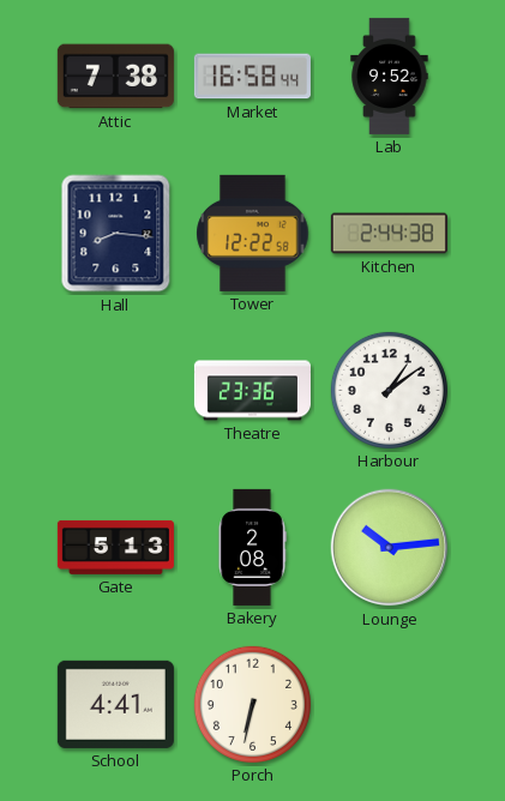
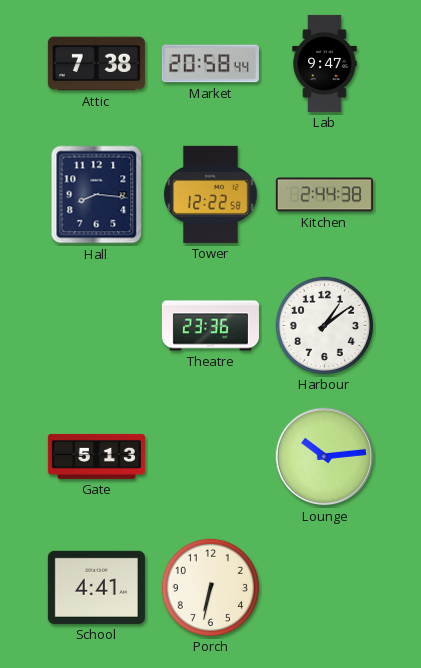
Market: 16:58 -> 20:58 (210, 64)
Lab: 9:52 -> 9:47 (325, 63)
Bakery: 2:08 -> none (252, 547)
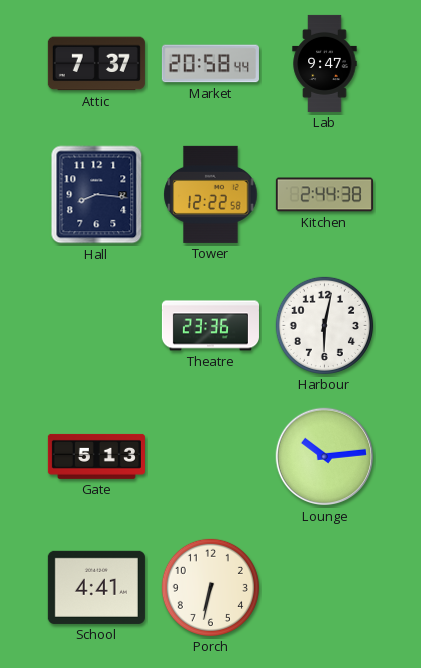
Attic: 7:38 -> 7:37 (96, 64)
Harbour: 1:09 -> 6:02 (324, 325)
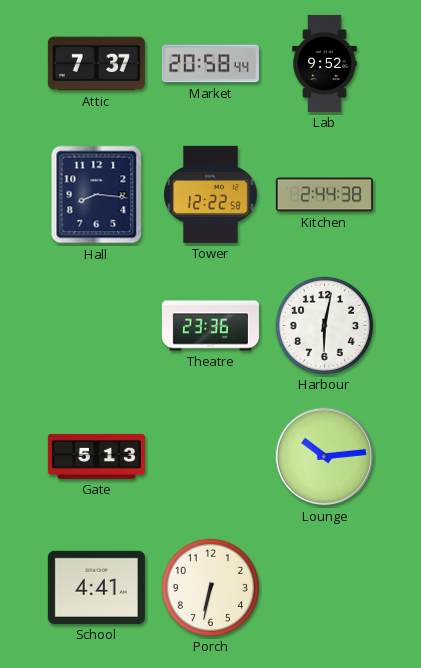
Lab: 9:47 -> 9:52 (325, 63)
